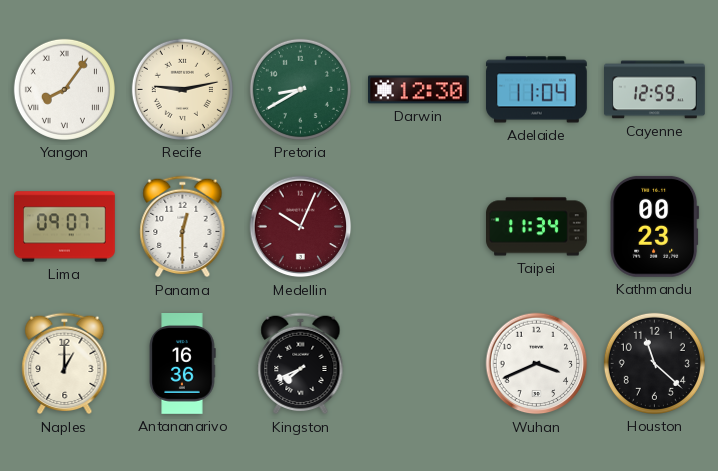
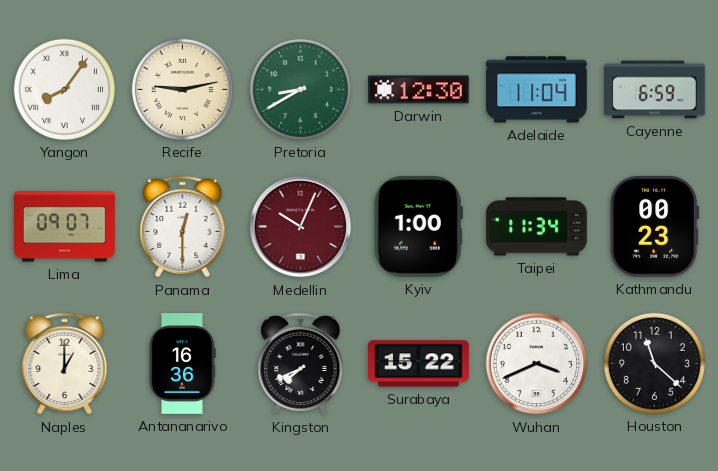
Cayenne: 12:59 -> 6:59 (655, 90)
Kyiv: none -> 1:00 (418, 226)
Surabaya: none -> 15:22 (419, 364)
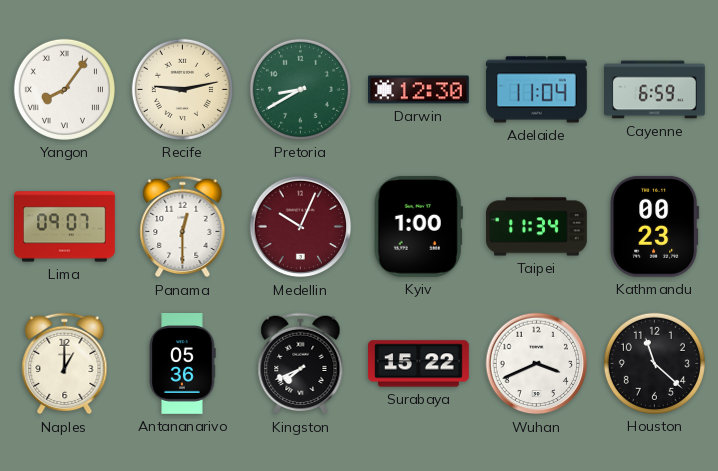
Antananarivo: 16:36 -> 05:36 (182, 364)
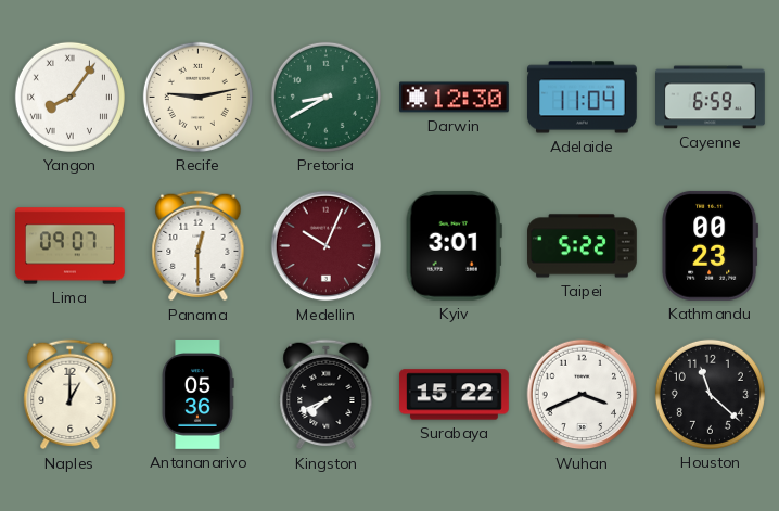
Kyiv: 1:00 -> 3:01 (454, 245)
Taipei: 11:34 -> 5:22 (583, 246)
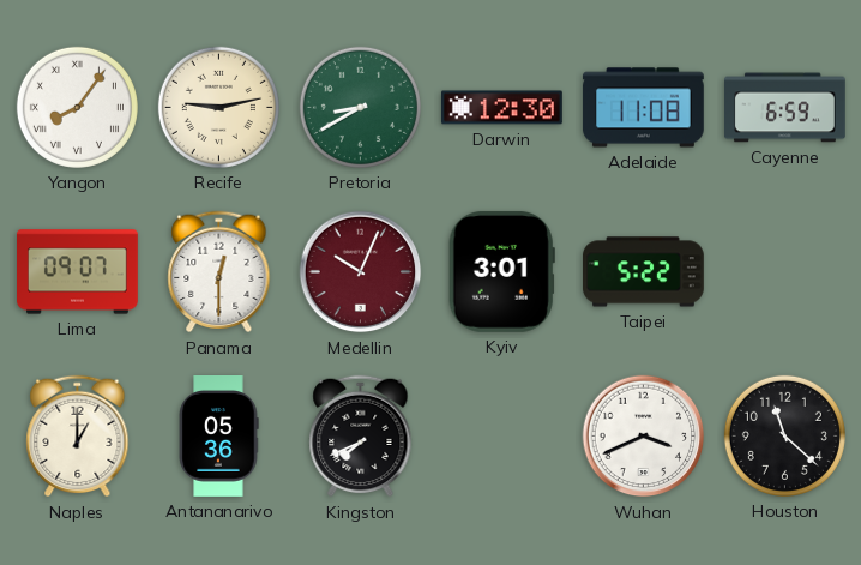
Adelaide: 11:04 -> 11:08 (644, 108)
Kathmandu: 00:23 -> none (711, 245)
Surabaya: 15:22 -> none (455, 395)
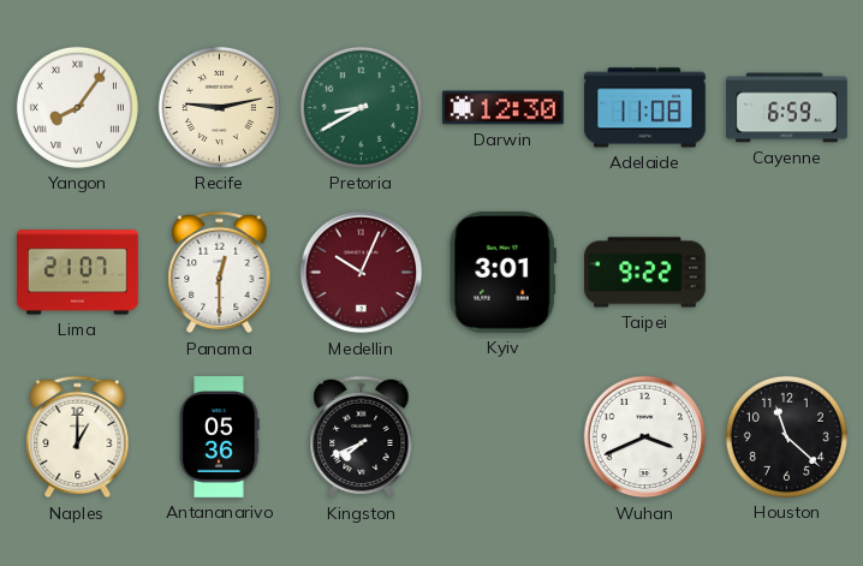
Lima: 09:07 -> 21:07 (78, 273)
Taipei: 5:22 -> 9:22 (645, 273)
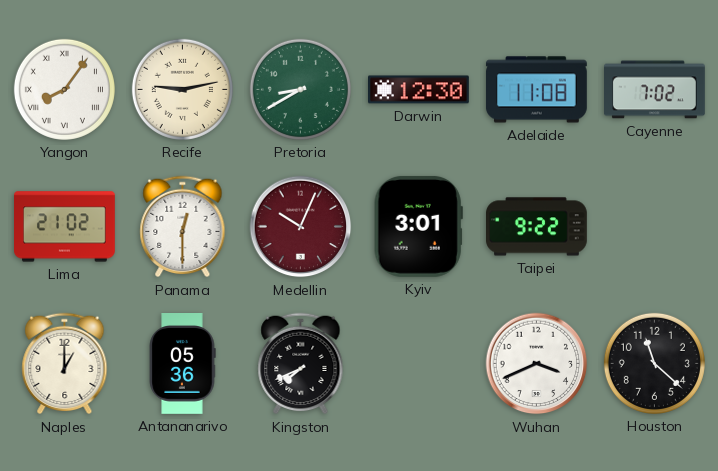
Cayenne: 6:59 -> 7:02 (655, 90)
Lima: 21:07 -> 21:02 (65, 227)
